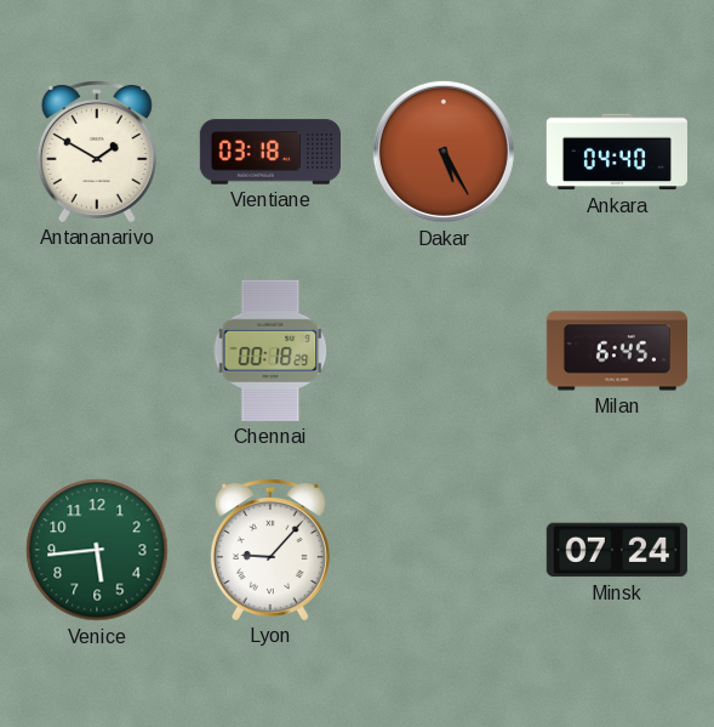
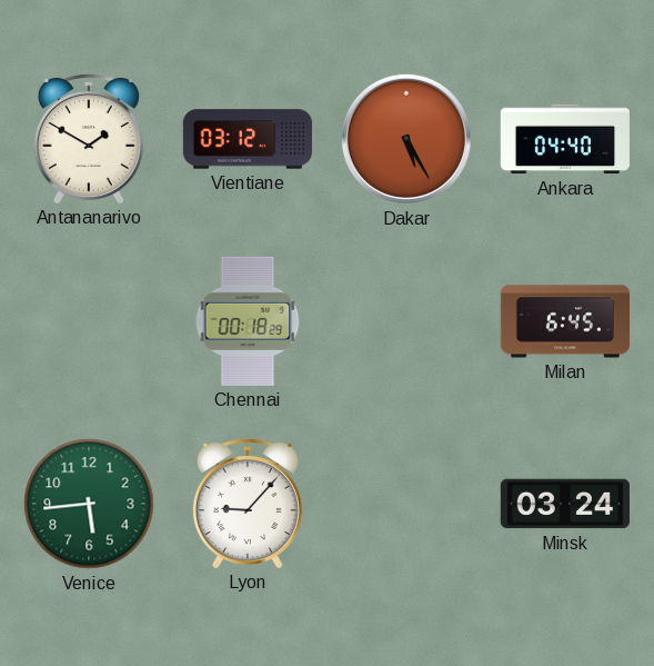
Vientiane: 03:18 -> 03:12 (246, 139)
Minsk: 07:24 -> 03:24 (565, 504)
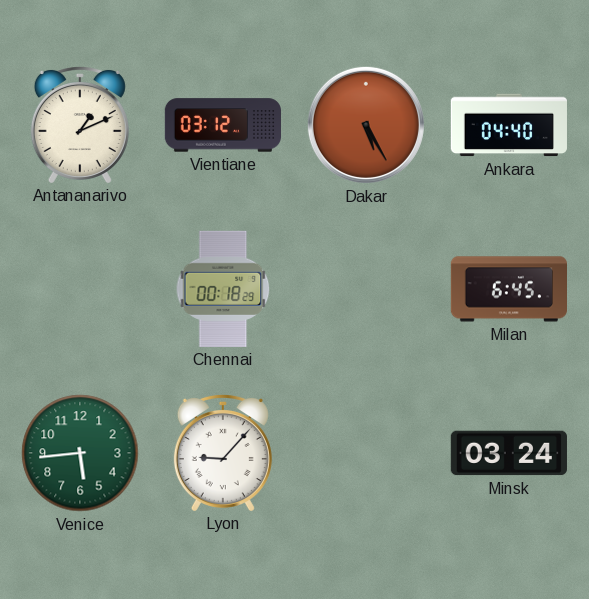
Antananarivo: 1:50 -> 1:11 (80, 124)
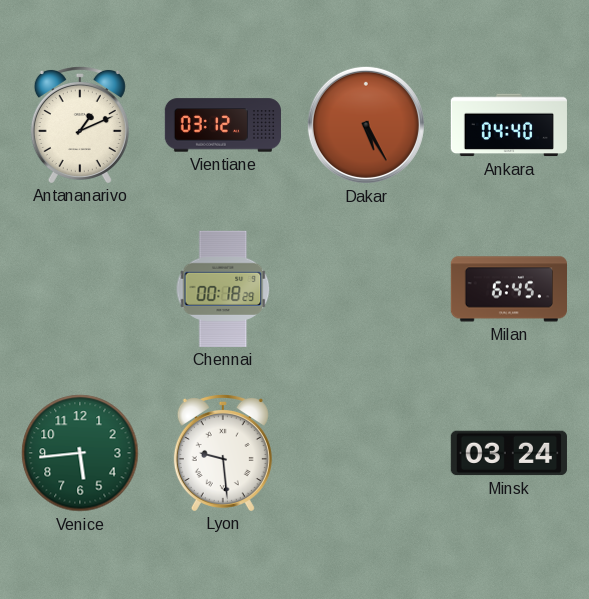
Lyon: 9:07 -> 9:29 (223, 452)
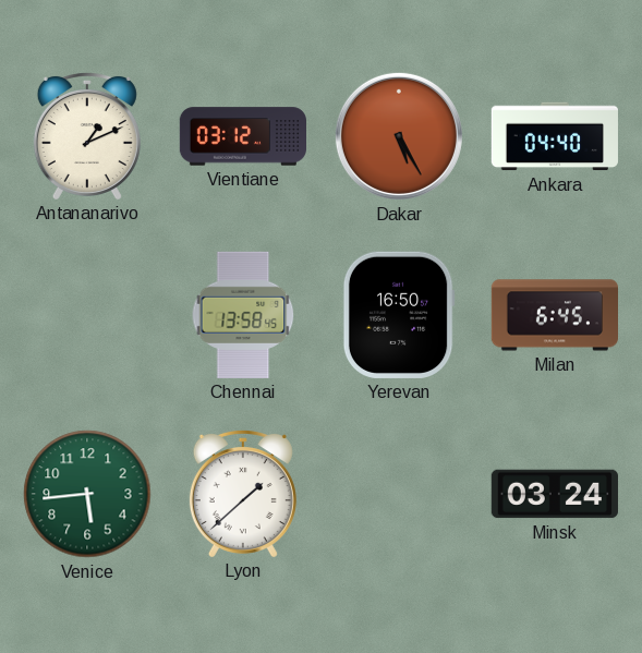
Chennai: 00:18 -> 13:58 (243, 315)
Yerevan: none -> 16:50 (399, 315)
Lyon: 9:29 -> 1:38 (243, 493)
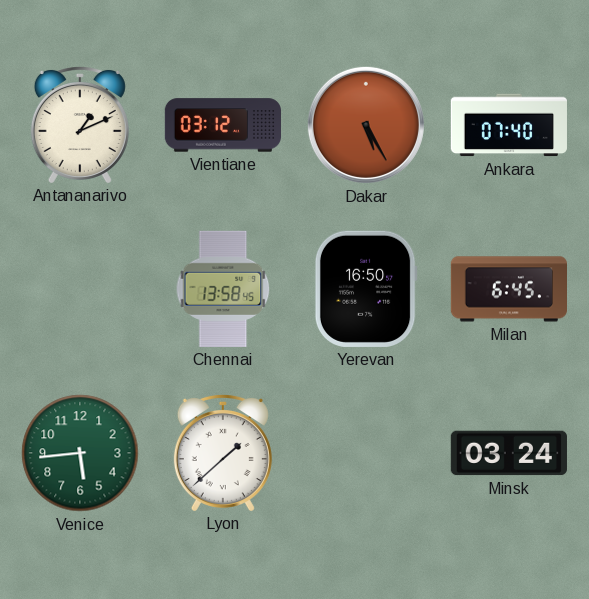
Ankara: 04:40 -> 07:40 (509, 125)
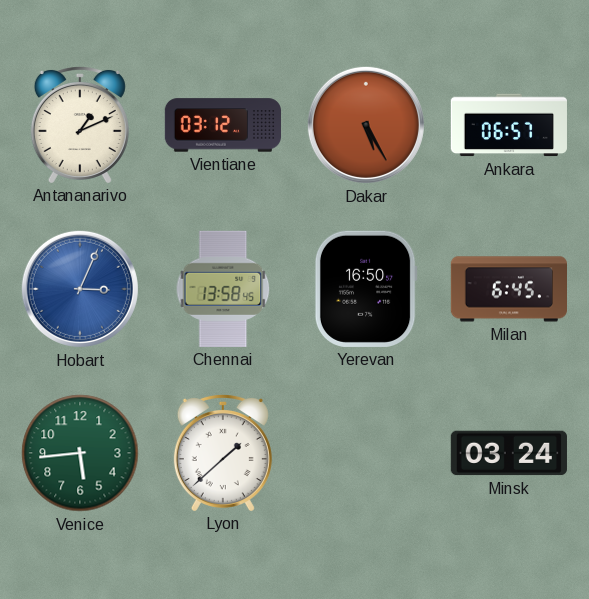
Ankara: 07:40 -> 06:57 (509, 125)
Hobart: none -> 3:04 (80, 289)
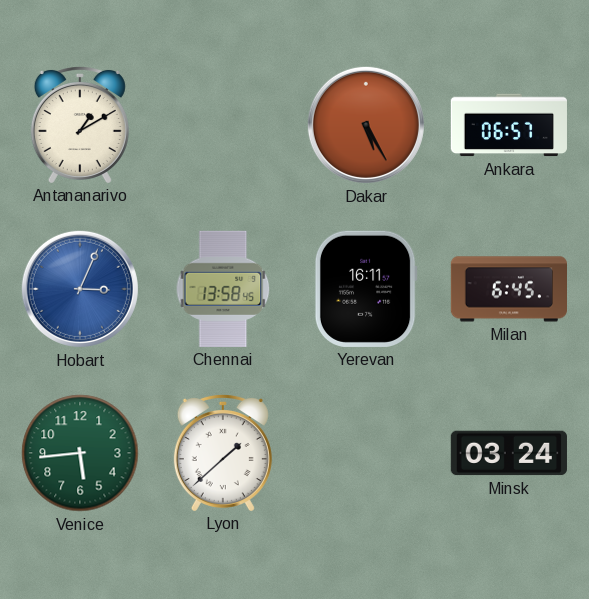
Antananarivo: 1:11 -> 1:10 (80, 124)
Vientiane: 03:12 -> none (222, 125)
Yerevan: 16:50 -> 16:11 (366, 289)
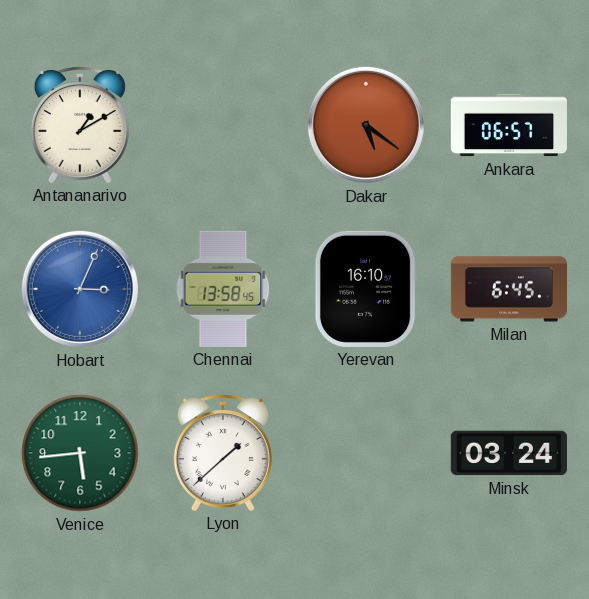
Dakar: 5:25 -> 5:21 (366, 125)
Yerevan: 16:11 -> 16:10 (366, 289)
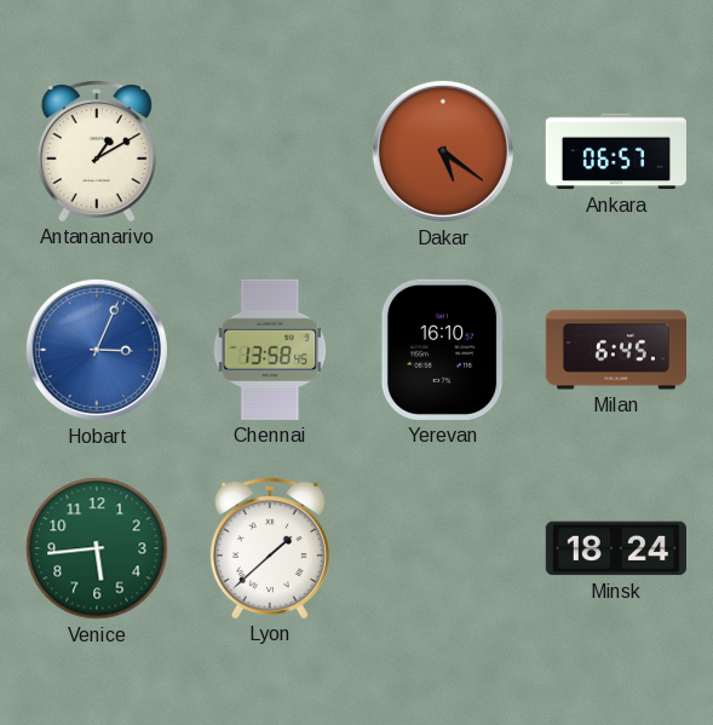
Minsk: 03:24 -> 18:24 (616, 548)
